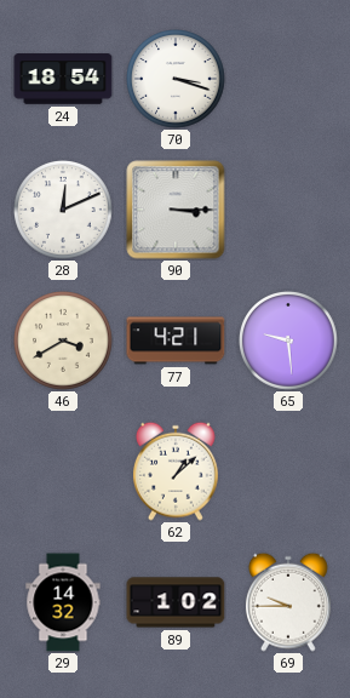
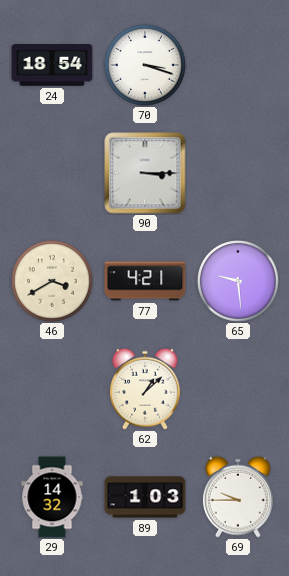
28: 12:11 -> none (63, 210)
89: 1:02 -> 1:03 (145, 497)
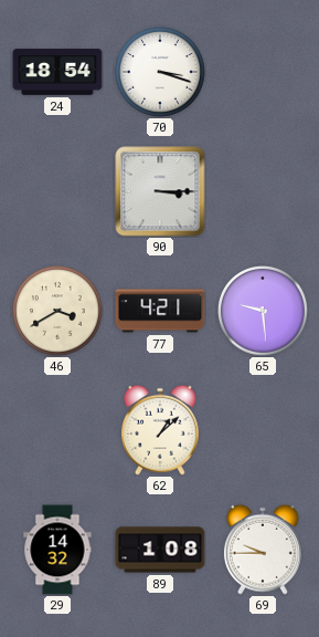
89: 1:03 -> 1:08 (160, 550)
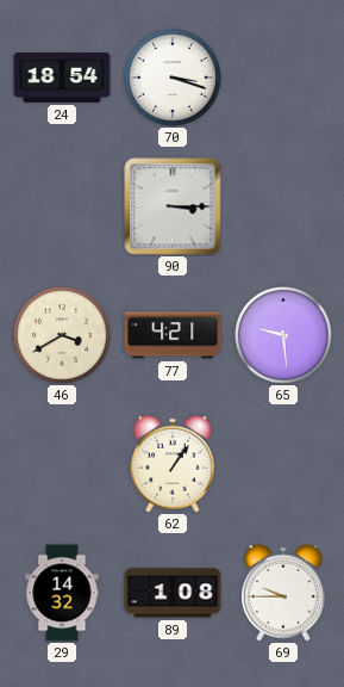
62: 1:08 -> 1:06 (173, 464)
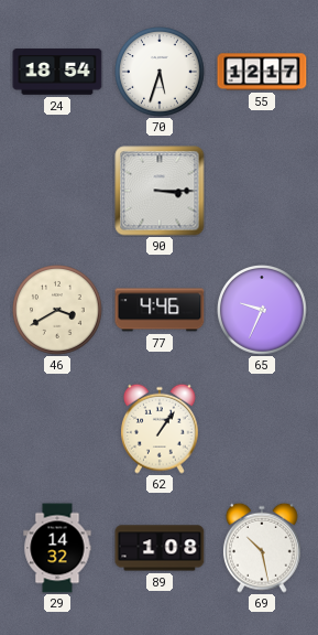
70: 3:18 -> 5:33 (160, 72)
55: none -> 12:17 (262, 72)
77: 4:21 -> 4:46 (160, 310)
65: 9:29 -> 9:34 (262, 310)
69: 9:45 -> 10:28 (262, 548)
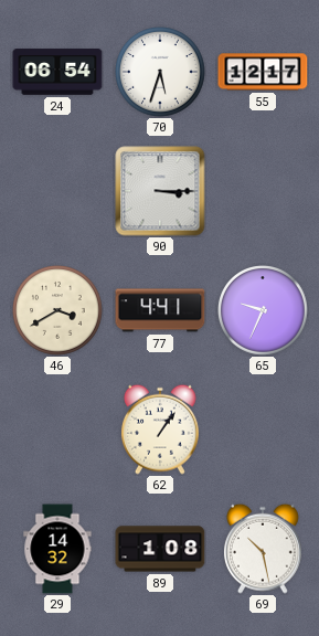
24: 18:54 -> 06:54 (57, 72)
77: 4:46 -> 4:41 (160, 310)
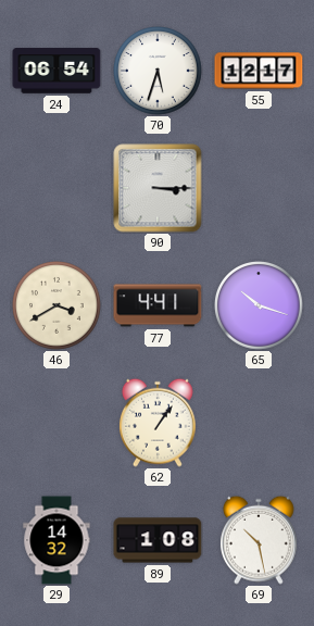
65: 9:34 -> 10:18 (259, 305)
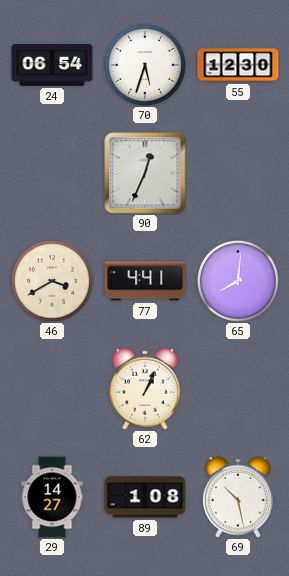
55: 12:17 -> 12:30 (238, 65)
90: 3:15 -> 12:34 (145, 173)
65: 10:18 -> 8:01 (238, 281)
62: 1:06 -> 1:04 (145, 389)
29: 14:32 -> 14:27 (52, 497)
